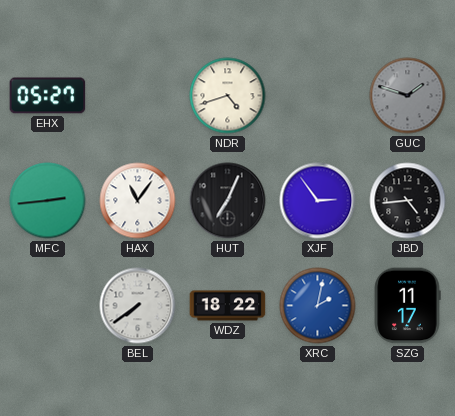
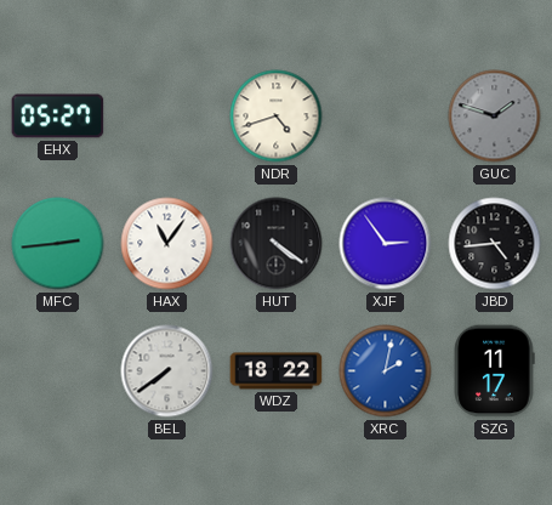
HUT: 7:04 -> 4:21 (277, 244)
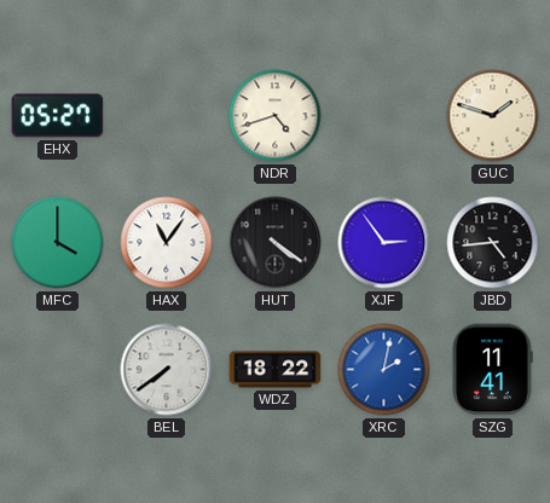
GUC dial: grey -> cream (493, 116)
MFC: 2:44 -> 4:00 (58, 243)
SZG: 11:17 -> 11:41 (492, 370)
